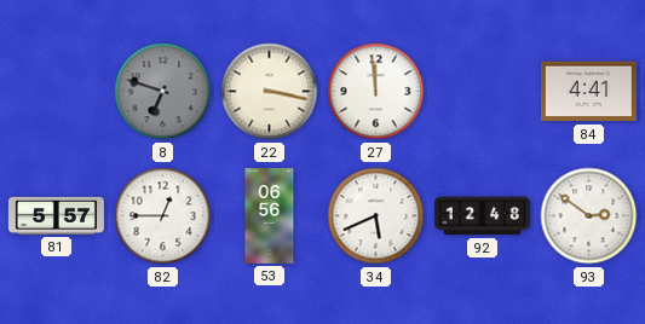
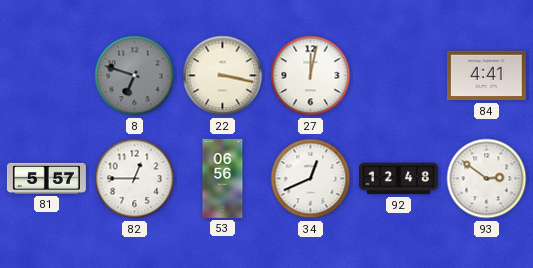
27: 11:59 -> 12:02 (311, 76)
34: 5:41 -> 12:41 (311, 179)
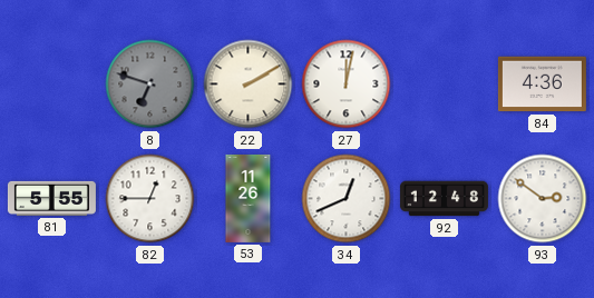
22: 3:17 -> 2:10 (249, 85)
84: 4:41 -> 4:36 (542, 85)
81: 5:57 -> 5:55 (51, 198)
53: 06:56 -> 11:26 (249, 198)
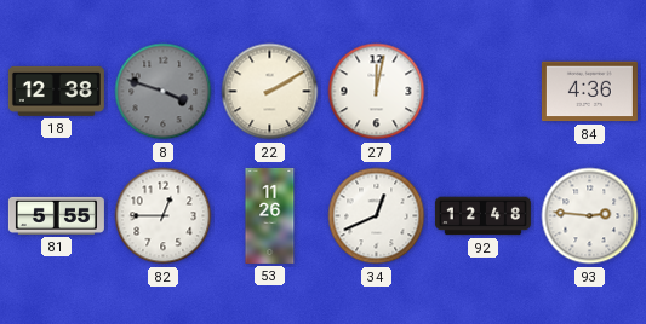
18: none -> 12:38 (56, 91)
8: 6:48 -> 3:48 (164, 92)
93: 2:51 -> 2:46 (590, 216)
